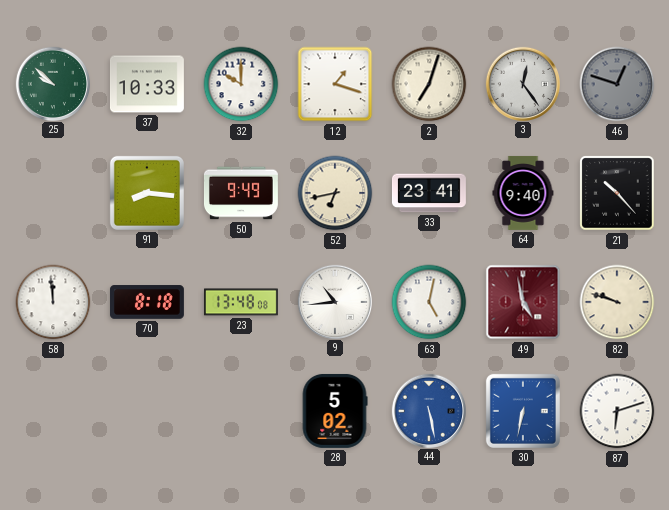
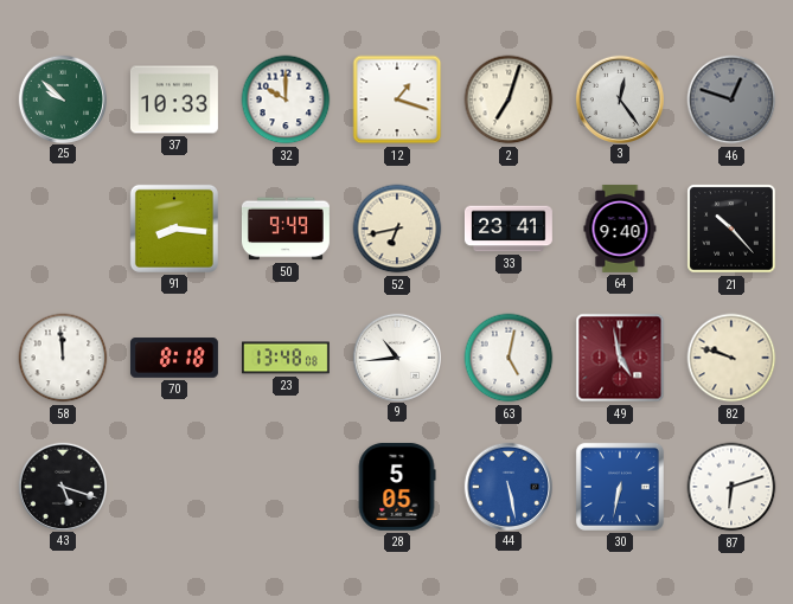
43: none -> 5:18 (62, 486)
28: 5:02 -> 5:05 (397, 487)
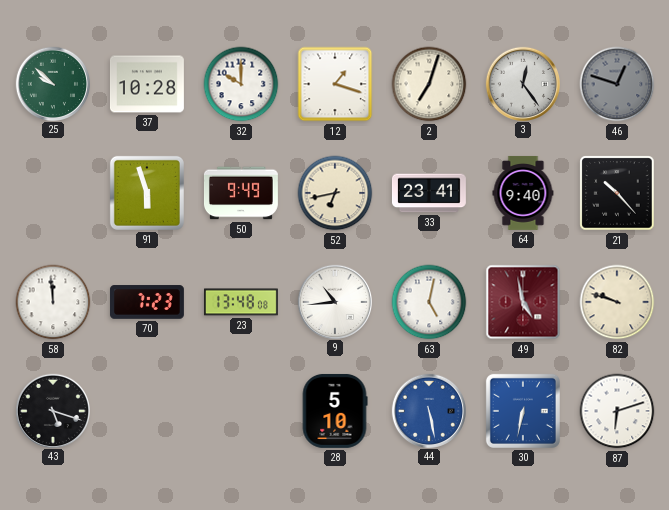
37: 10:33 -> 10:28 (147, 84)
91: 8:16 -> 5:57 (147, 193)
70: 8:18 -> 7:23 (147, 302)
28: 5:05 -> 5:10 (335, 411)
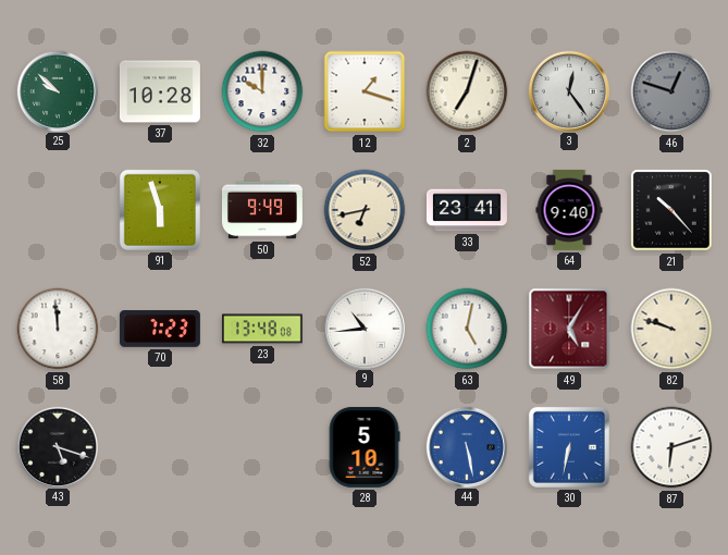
49: 4:58 -> 5:05 (569, 329)
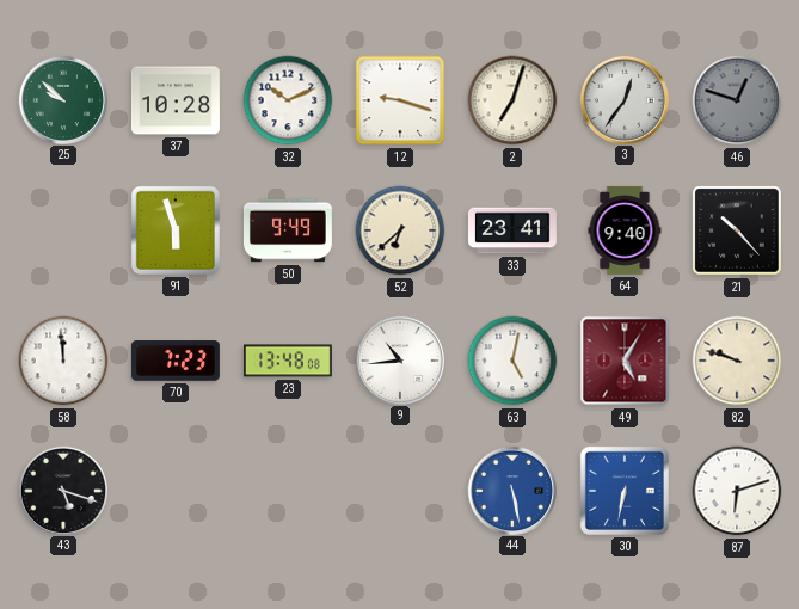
32: 10:00 -> 10:11 (288, 100)
12: 1:18 -> 9:18 (400, 100)
3: 12:24 -> 12:36 (623, 99)
52: 6:43 -> 6:38 (400, 230)
28: 5:10 -> none (365, 447)
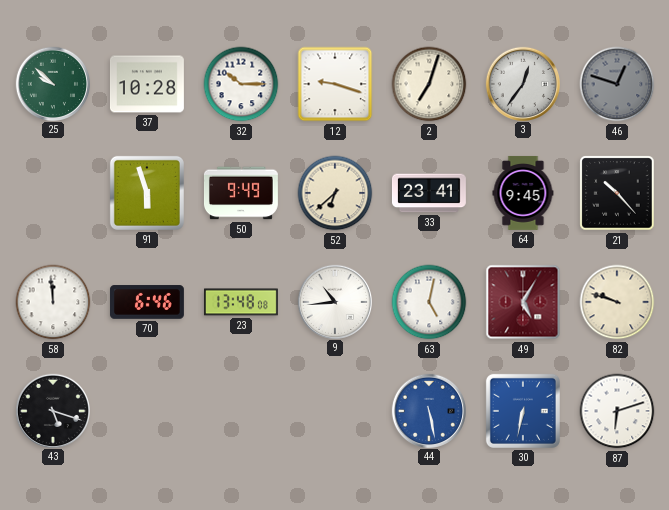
32: 10:11 -> 10:15 (241, 84)
64: 9:40 -> 9:45 (523, 193)
70: 7:23 -> 6:46 (147, 302)
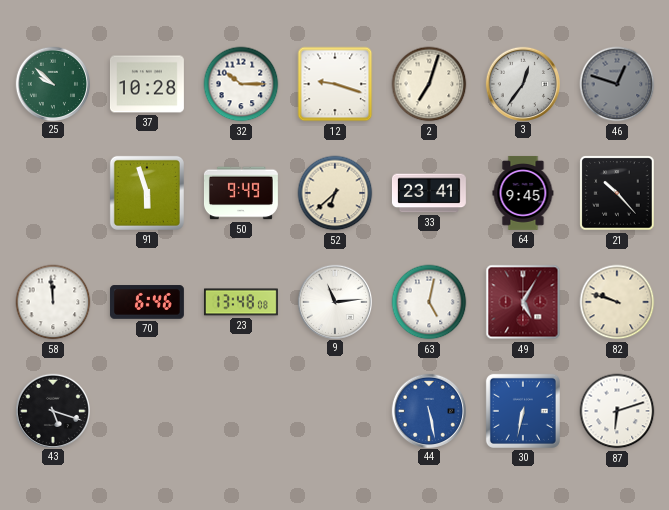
9: 10:44 -> 11:14 (334, 301)
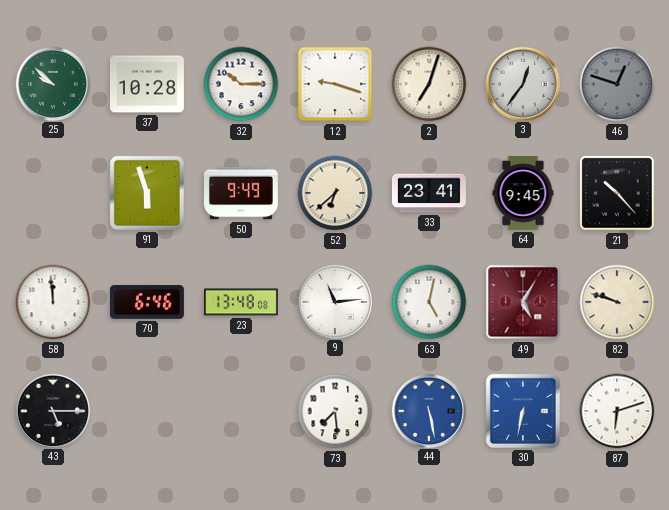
43: 5:18 -> 5:15 (52, 410)
73: none -> 7:29 (335, 411)
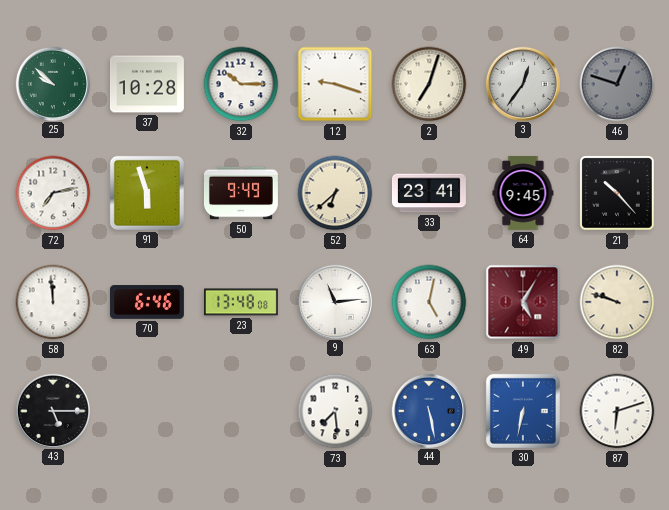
72: none -> 7:13 (53, 193)
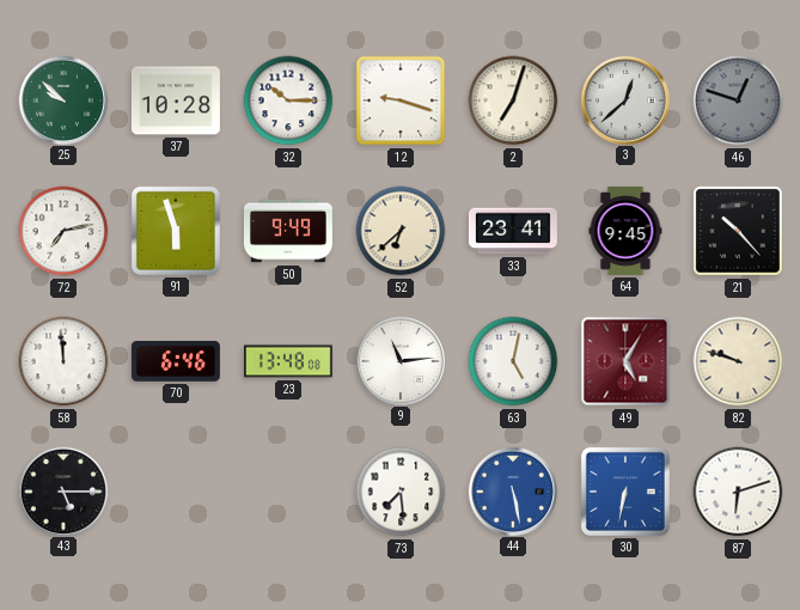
3: 12:36 -> 12:38 (624, 99)
